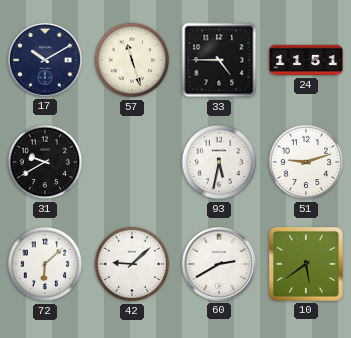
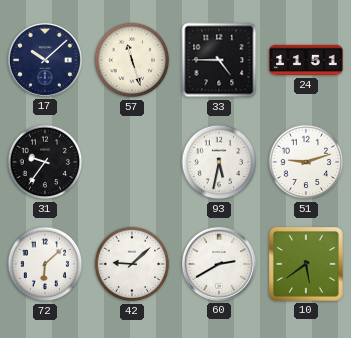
17: 10:10 -> 10:08 (45, 60)
31: 9:40 -> 9:36 (45, 162)
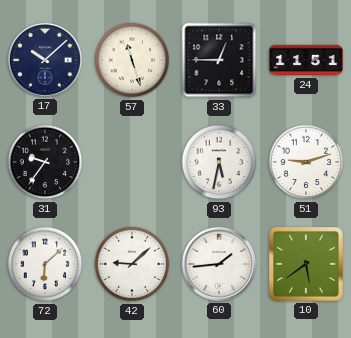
33: 4:45 -> 12:45 (219, 60)
60: 2:40 -> 1:44 (219, 264)
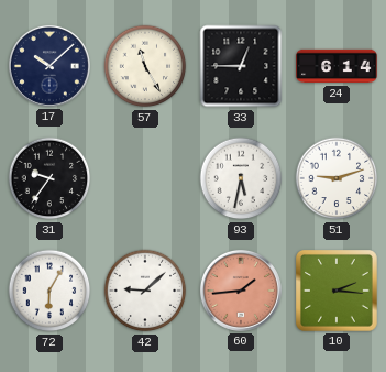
57: 11:27 -> 11:25 (145, 66)
24: 11:51 -> 6:14 (337, 66)
72: 6:08 -> 6:05 (49, 291)
60 dial: white -> salmon (241, 291)
10: 5:39 -> 2:16 (338, 292)
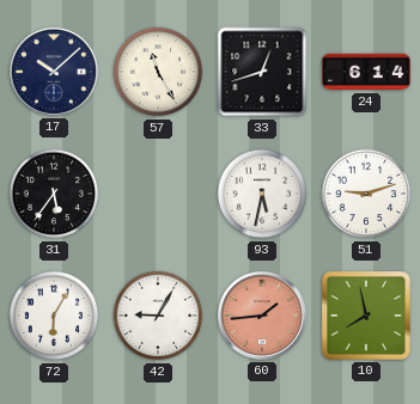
33: 12:45 -> 12:42 (262, 72)
31: 9:36 -> 5:36 (54, 194)
42: 9:08 -> 9:05 (158, 316)
10: 2:16 -> 7:58 (367, 317)
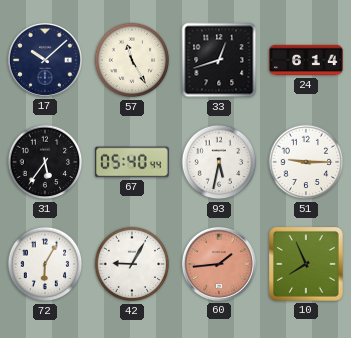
67: none -> 05:40 (132, 162)
51: 9:12 -> 9:15 (306, 162)
10: 7:58 -> 7:56 (307, 265)
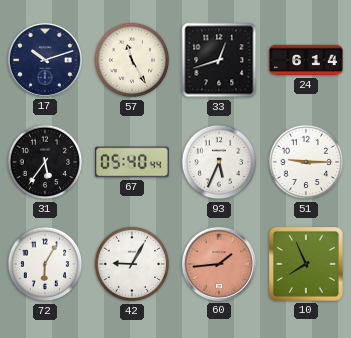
17: 10:08 -> 10:12 (45, 60)
93: 5:32 -> 5:34 (219, 162)
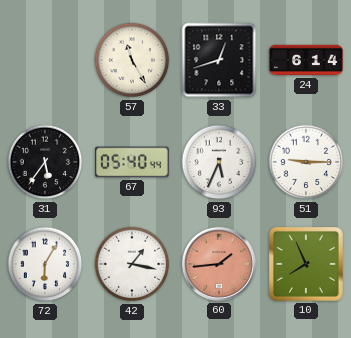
17: 10:12 -> none (45, 60)
42: 9:05 -> 1:17 (132, 264)
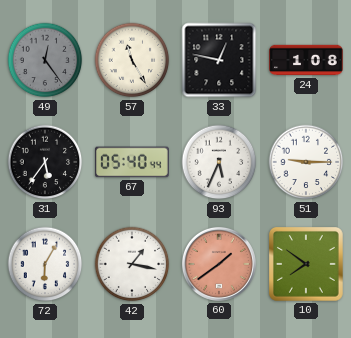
49: none -> 12:24 (45, 60)
33: 12:42 -> 12:47 (219, 60)
24: 6:14 -> 1:08 (306, 60)
60: 1:44 -> 1:39 (219, 264)
10: 7:56 -> 7:51 (307, 265)
